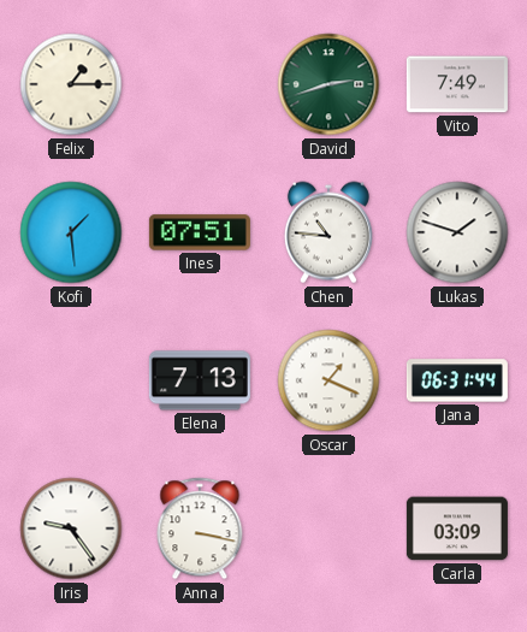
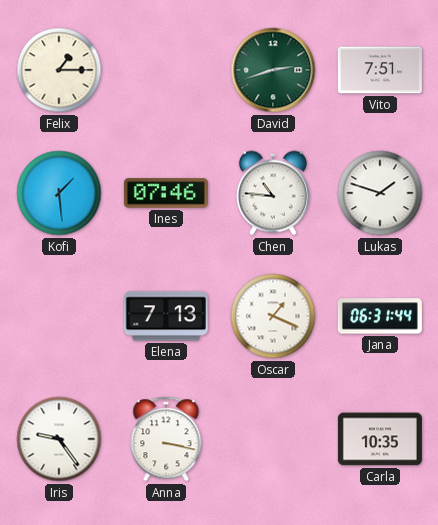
Vito: 7:49 -> 7:51 (380, 70)
Ines: 07:51 -> 07:46 (166, 193)
Carla: 03:09 -> 10:35 (380, 439)
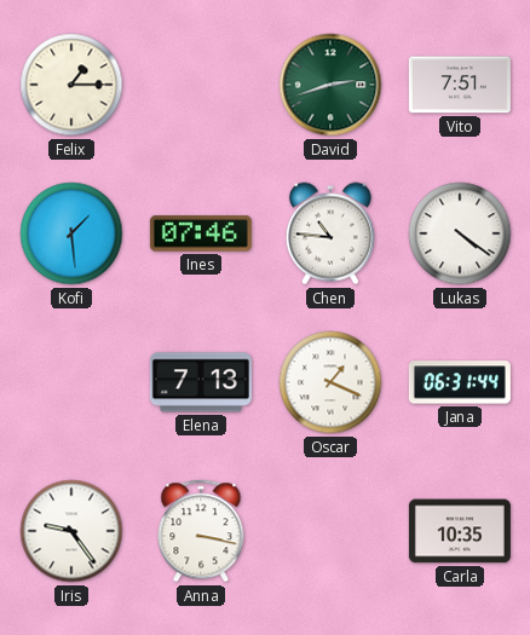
Lukas: 1:48 -> 4:21 (460, 233)
